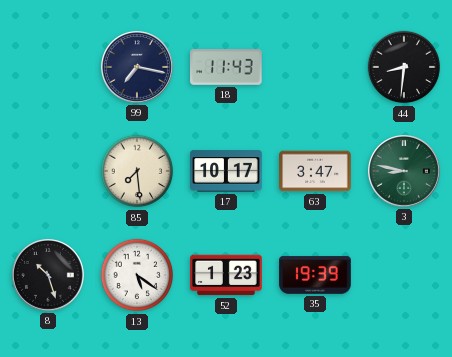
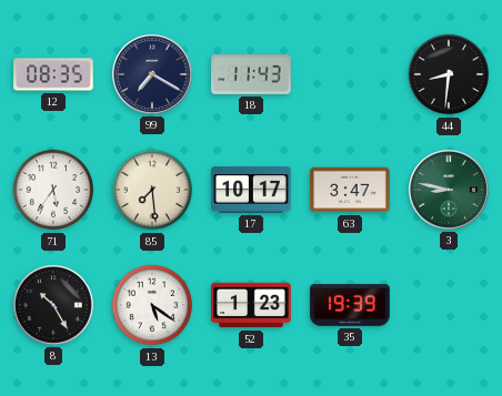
12: none -> 08:35 (53, 74)
99: 7:17 -> 7:20 (153, 75)
71: none -> 5:36 (53, 190)
8: 10:27 -> 10:25 (54, 306)
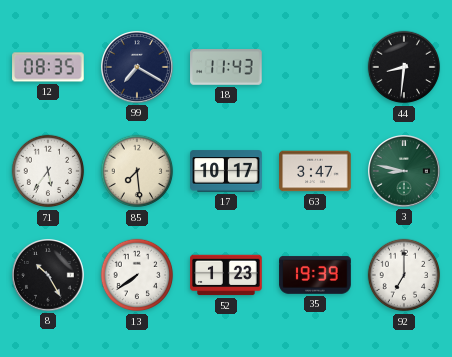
13: 5:21 -> 7:39 (137, 275)
92: none -> 7:00 (404, 275)
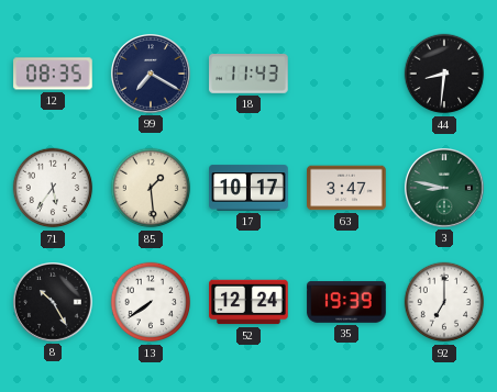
85: 7:29 -> 1:29 (151, 188)
52: 1:23 -> 12:24 (248, 302)
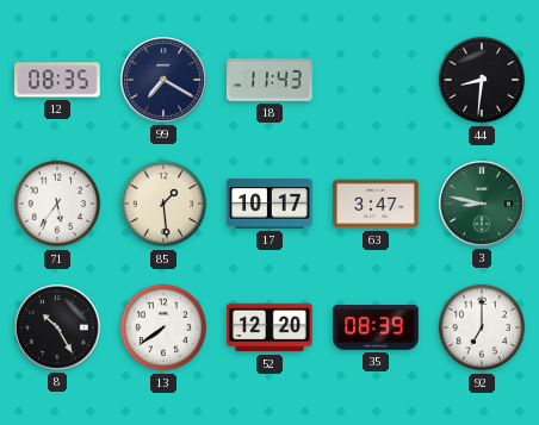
52: 12:24 -> 12:20 (269, 327)
35: 19:39 -> 08:39 (376, 327)
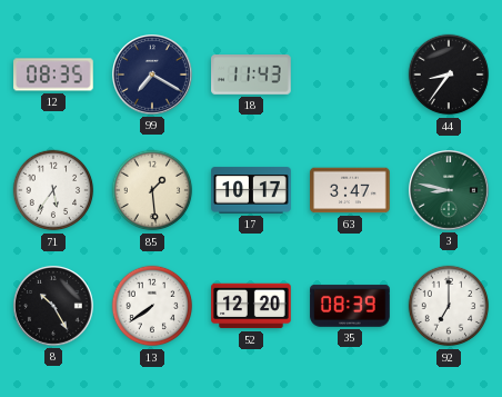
44: 8:31 -> 8:36 (449, 75)
